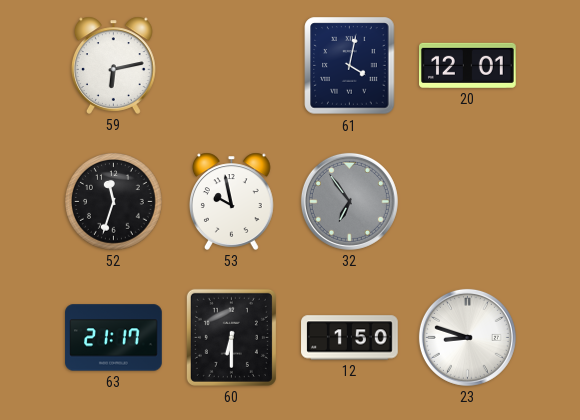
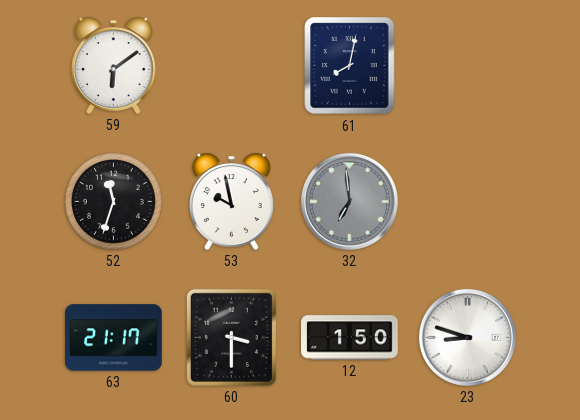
59: 6:13 -> 6:09 (113, 65)
61: 4:02 -> 8:02 (350, 66)
20: 12:01 -> none (468, 65)
32: 6:54 -> 6:59 (349, 201)
60: 6:30 -> 3:30 (231, 337)
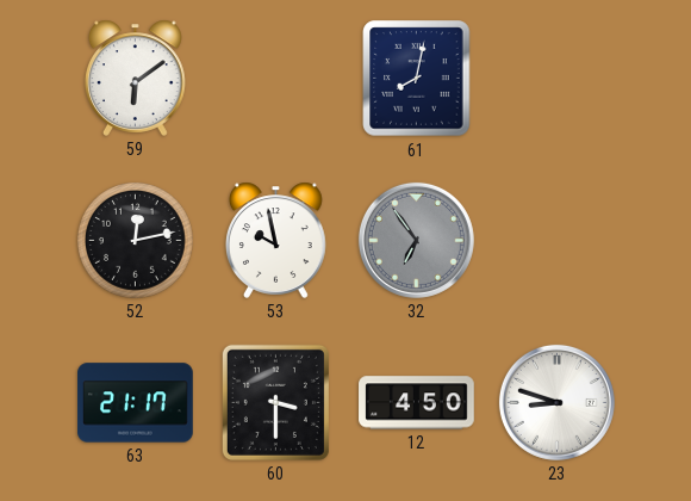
52: 11:33 -> 12:13 (136, 241)
32: 6:59 -> 6:54 (416, 240)
12: 1:50 -> 4:50 (417, 403)
